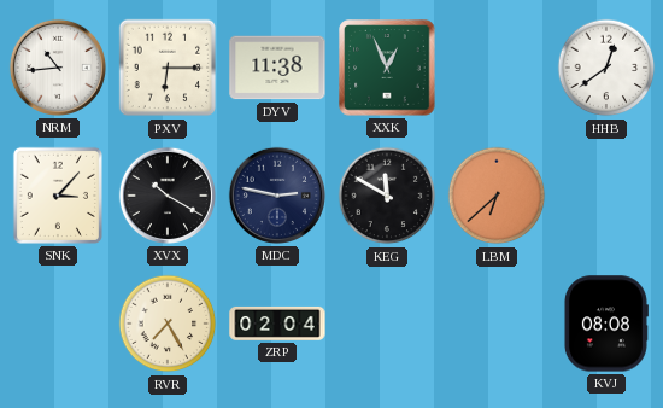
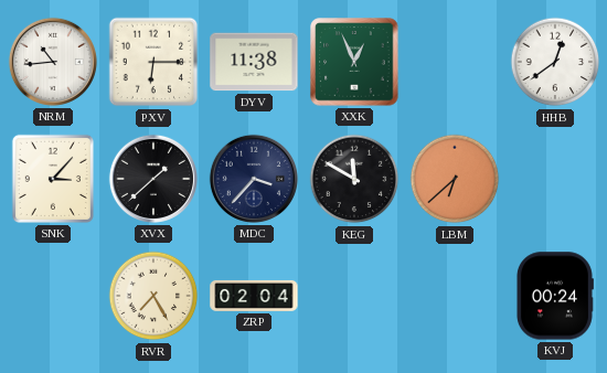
XVX: 10:20 -> 1:38 (153, 179)
MDC: 2:47 -> 3:37 (254, 179)
KVJ: 08:08 -> 00:24 (554, 296)
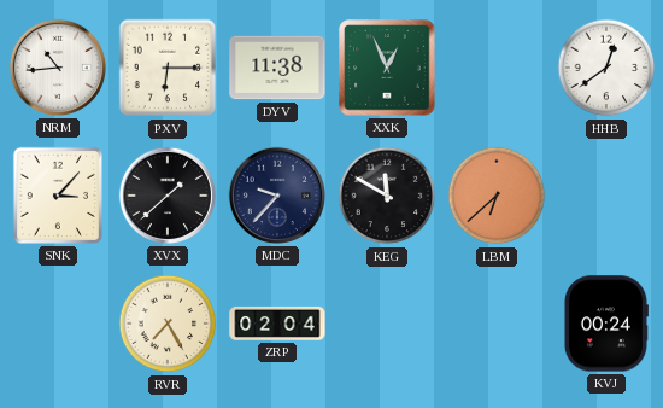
MDC: 3:37 -> 9:37 (277, 196)
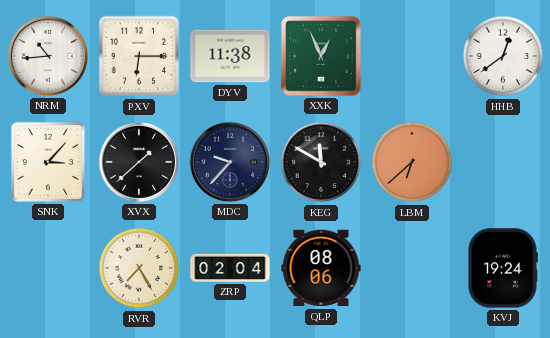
QLP: none -> 08:06 (321, 268)
KVJ: 00:24 -> 19:24 (502, 268)
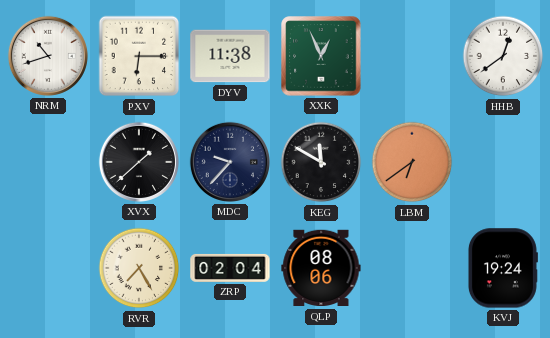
NRM: 10:44 -> 10:42 (48, 56)
SNK: 3:07 -> none (48, 162)
LBM: 6:38 -> 6:39 (412, 162)
